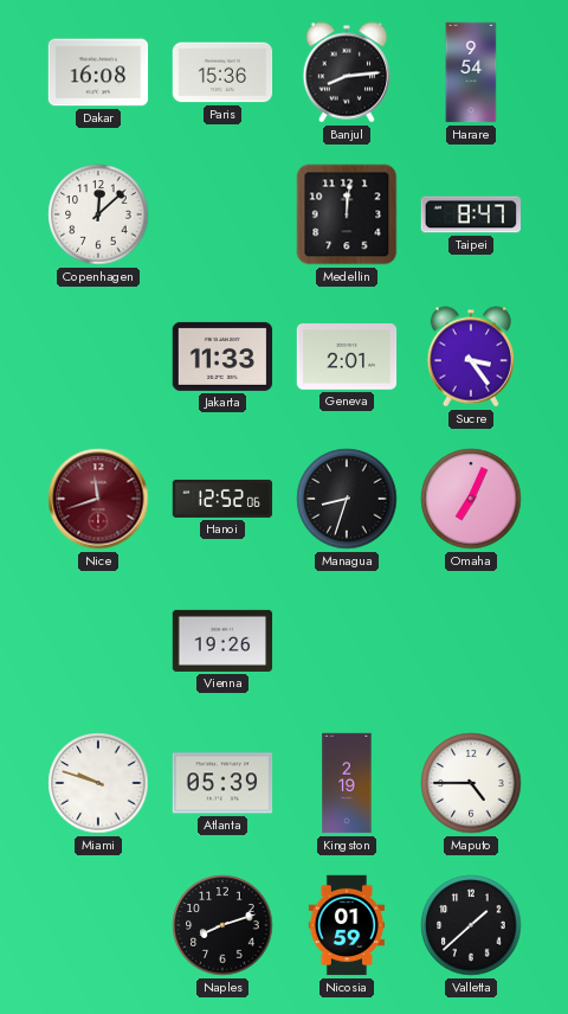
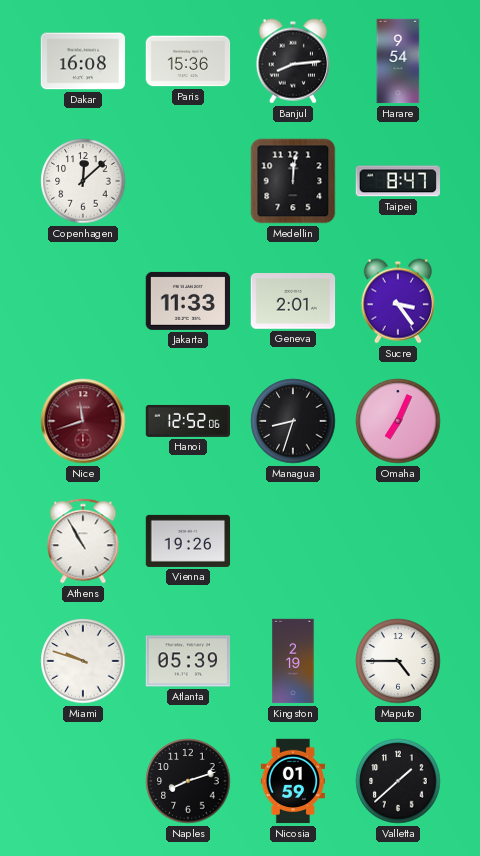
Athens: none -> 10:55 (83, 541)
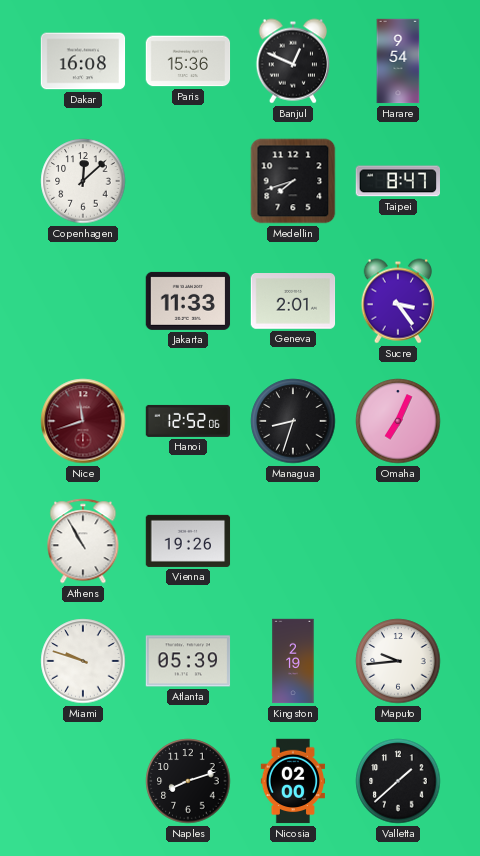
Banjul: 8:14 -> 12:49 (292, 61)
Medellin: 12:01 -> 7:42 (293, 181)
Maputo: 4:45 -> 9:44 (398, 661)
Nicosia: 01:59 -> 02:00 (293, 781)
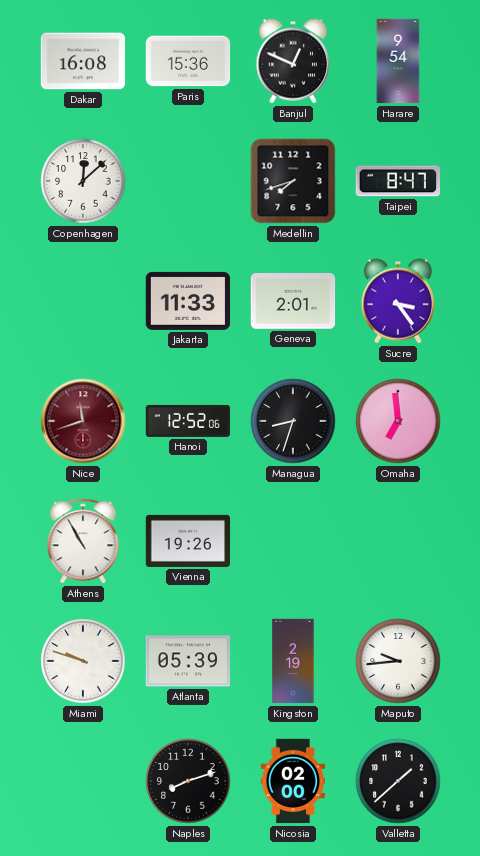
Omaha: 7:04 -> 6:59 (398, 421)
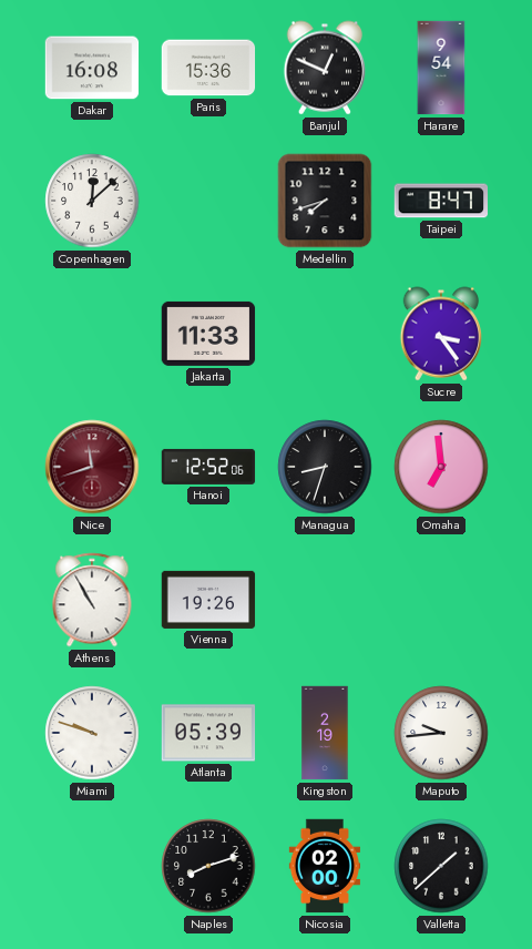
Geneva: 2:01 -> none (293, 301)
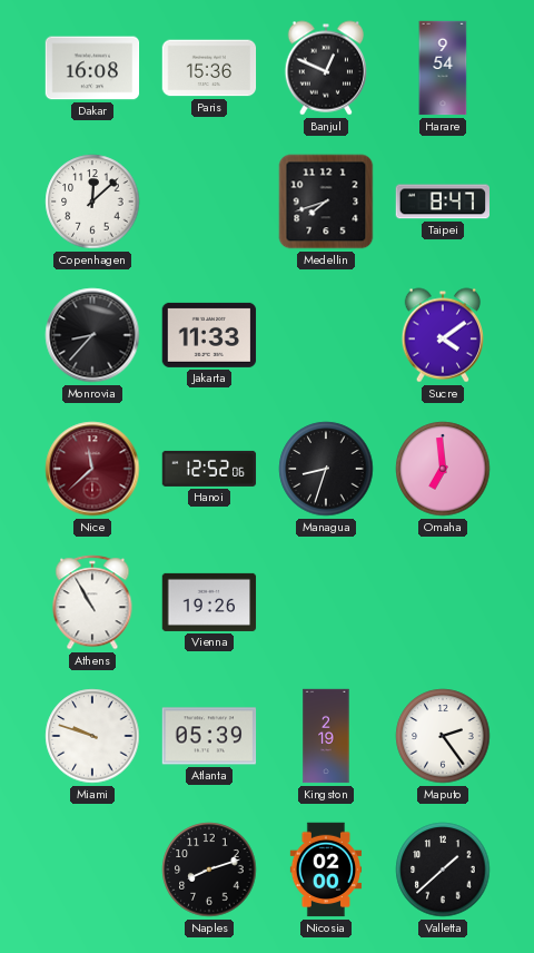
Monrovia: none -> 8:37 (92, 335)
Sucre: 3:24 -> 4:09 (442, 335)
Nice: 11:42 -> 11:38 (92, 469)
Maputo: 9:44 -> 2:24 (443, 736)
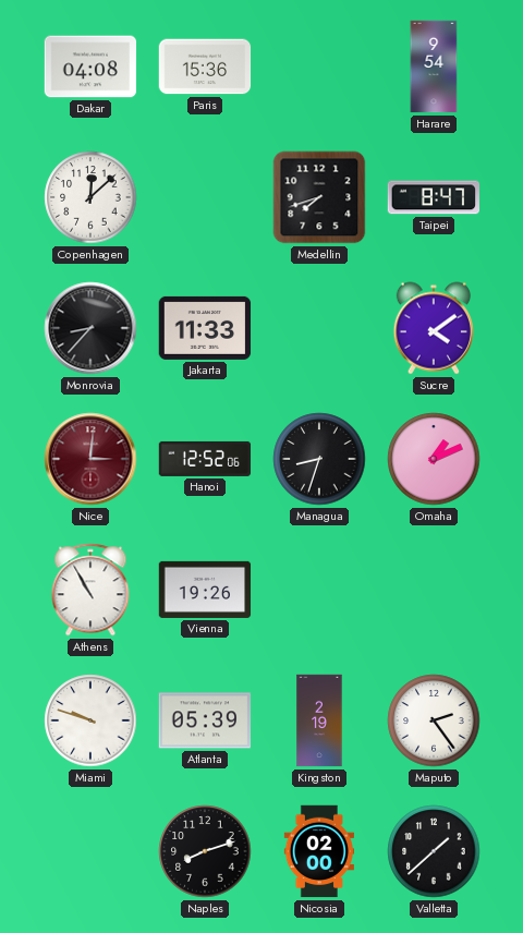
Dakar: 16:08 -> 04:08 (90, 66)
Banjul: 12:49 -> none (325, 68)
Nice: 11:38 -> 3:01 (90, 459)
Omaha: 6:59 -> 1:11 (434, 459)
